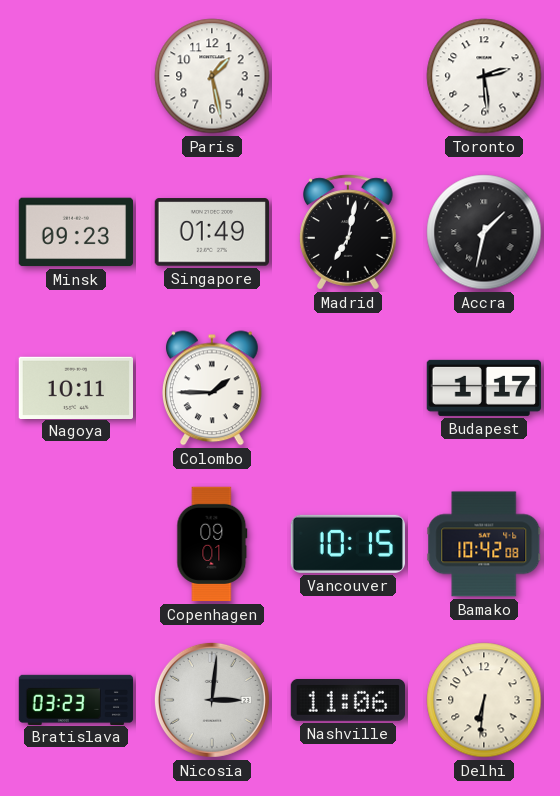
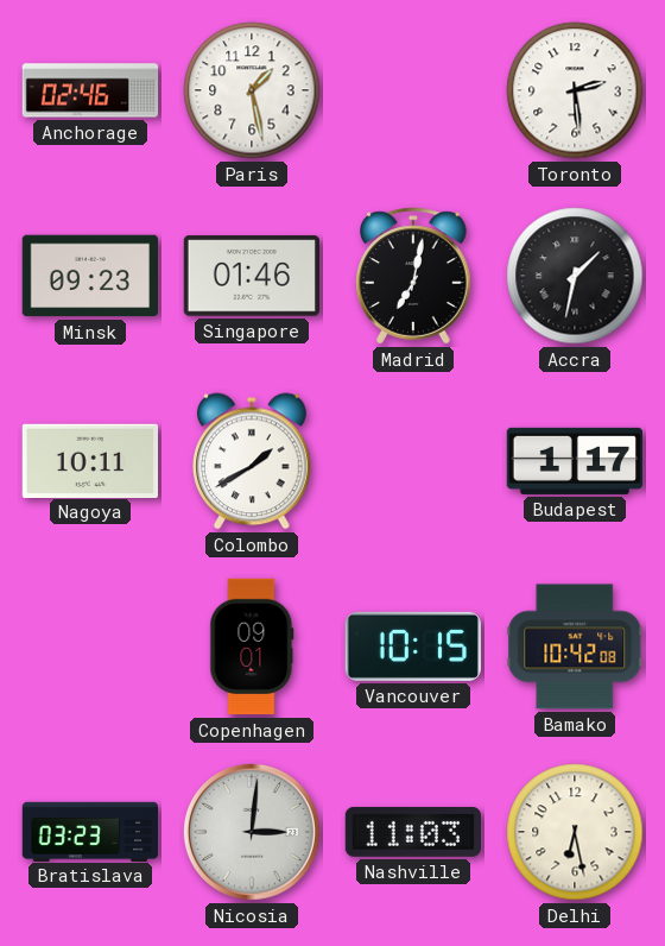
Anchorage: none -> 02:46 (90, 90)
Singapore: 01:49 -> 01:46 (251, 276)
Colombo: 1:45 -> 1:40 (252, 461)
Nashville: 11:06 -> 11:03 (412, 832)
Delhi: 6:31 -> 6:28 (575, 832)
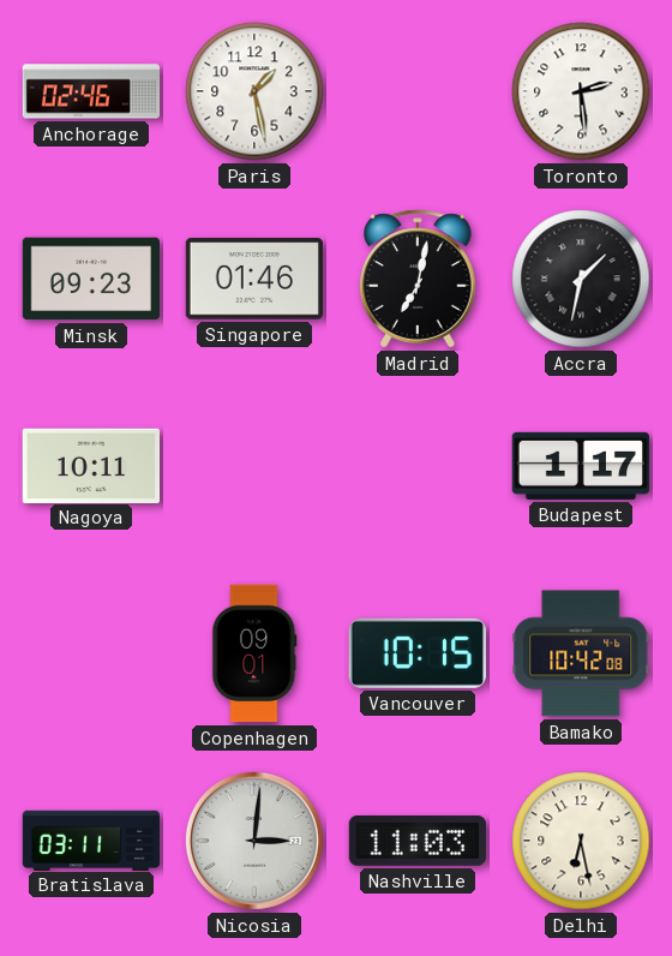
Colombo: 1:40 -> none (252, 461)
Bratislava: 03:23 -> 03:11 (91, 840)
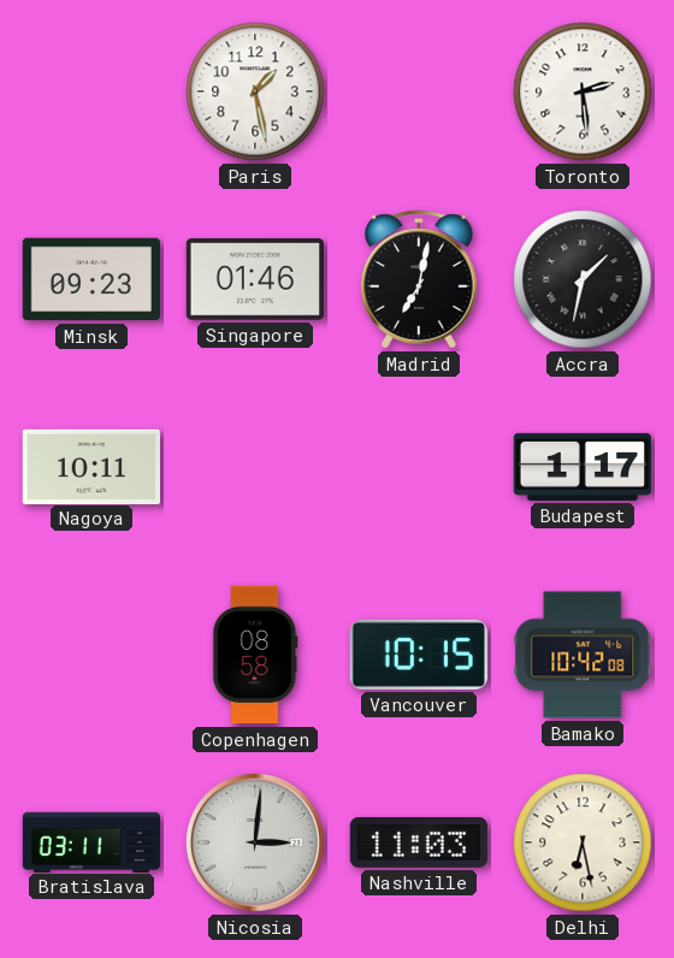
Anchorage: 02:46 -> none (91, 91)
Copenhagen: 09:01 -> 08:58 (255, 655)
